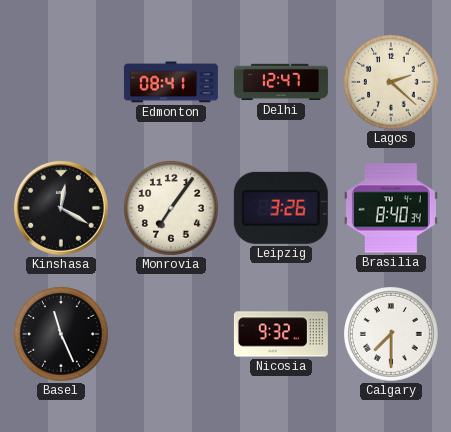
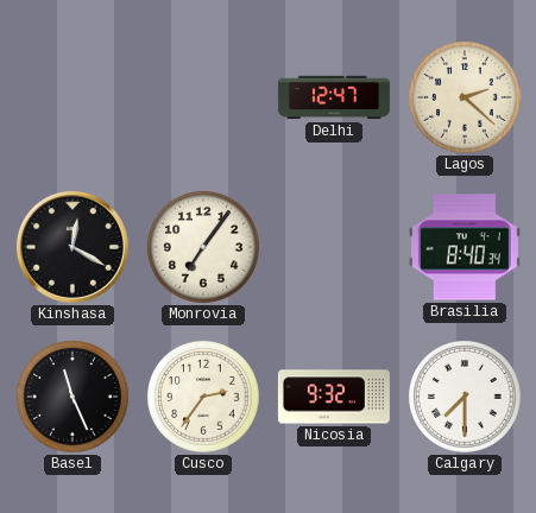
Edmonton: 08:41 -> none (171, 82)
Leipzig: 3:26 -> none (281, 208)
Cusco: none -> 2:36 (204, 398)
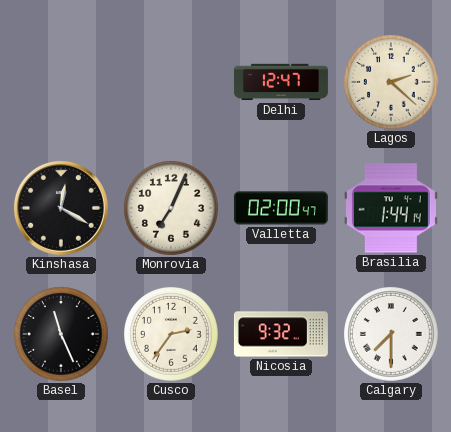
Monrovia: 7:06 -> 7:04 (172, 209)
Valletta: none -> 02:00 (281, 208)
Brasilia: 8:40 -> 1:44 (391, 208)
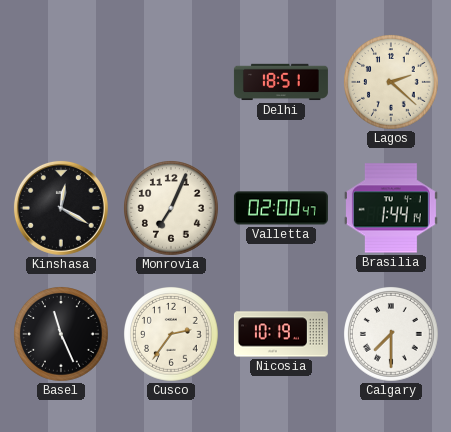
Delhi: 12:47 -> 18:51 (281, 82)
Nicosia: 9:32 -> 10:19 (281, 334)
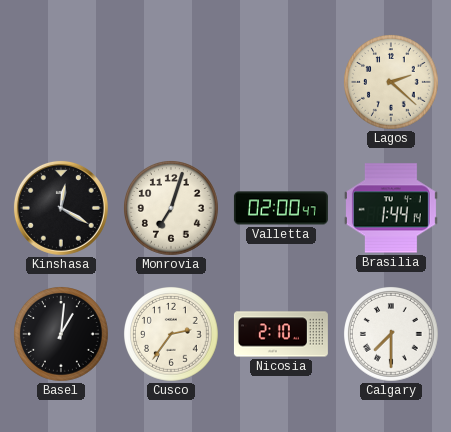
Delhi: 18:51 -> none (281, 82)
Monrovia: 7:04 -> 7:03 (172, 209)
Basel: 11:26 -> 1:01 (62, 335)
Nicosia: 10:19 -> 2:10 (281, 334)
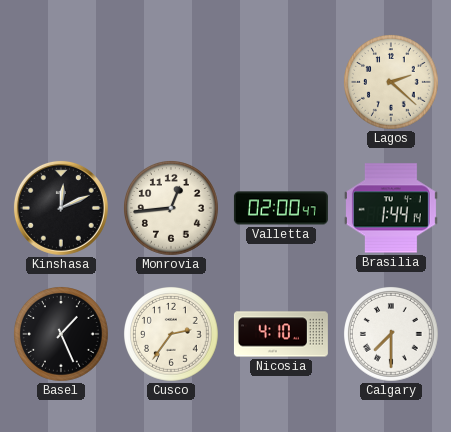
Kinshasa: 12:20 -> 12:11 (61, 208)
Monrovia: 7:03 -> 12:44 (172, 209)
Basel: 1:01 -> 1:26 (62, 335)
Nicosia: 2:10 -> 4:10 (281, 334)
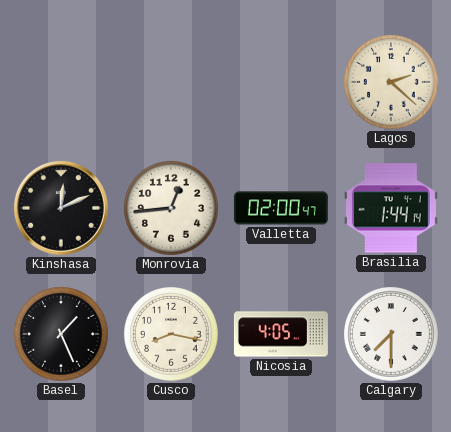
Cusco: 2:36 -> 8:17 (172, 335)
Nicosia: 4:10 -> 4:05 (281, 334)
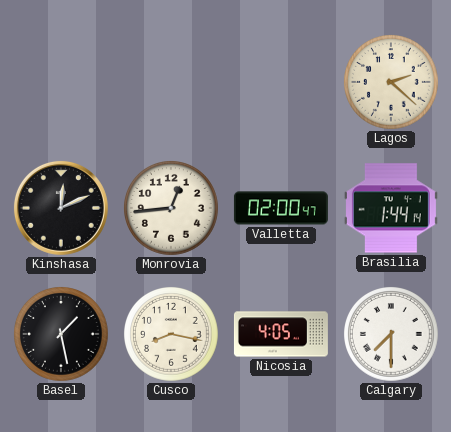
Basel: 1:26 -> 1:28 (62, 335)
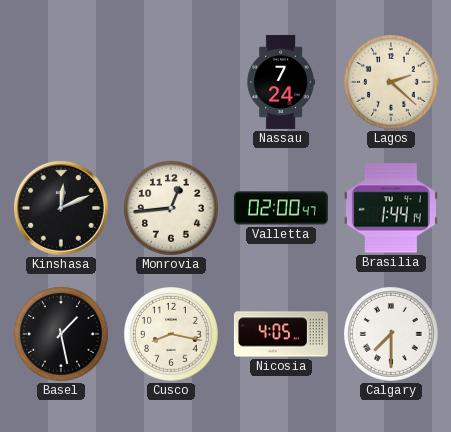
Nassau: none -> 7:24 (281, 82)
